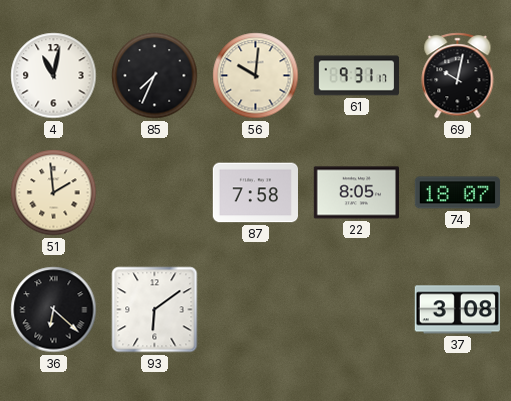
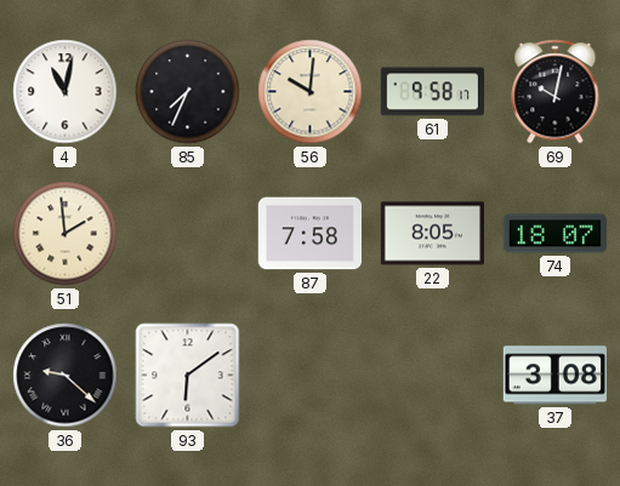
61: 9:31 -> 9:58 (432, 92)
36: 6:22 -> 9:22 (66, 376)
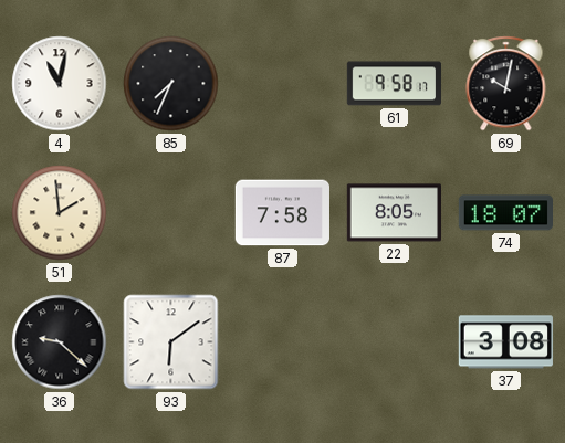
56: 10:01 -> none (311, 92)
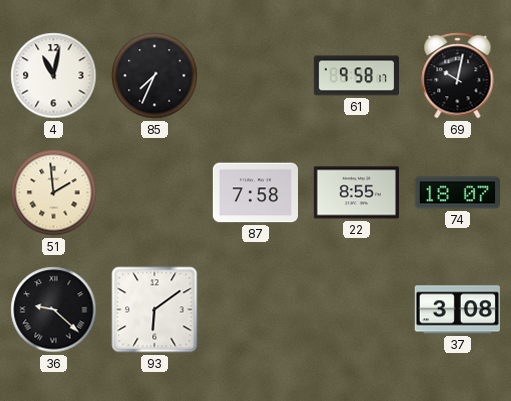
22: 8:05 -> 8:55 (356, 193)
